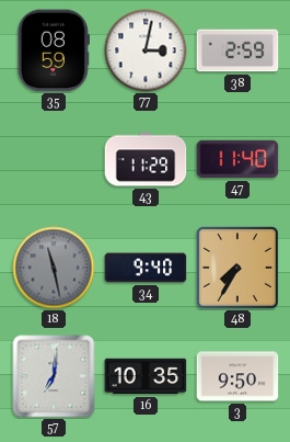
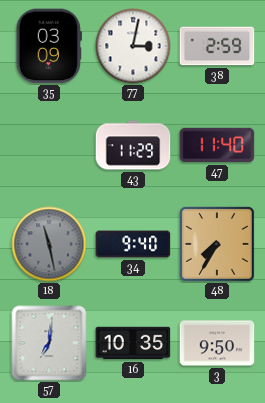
35: 08:59 -> 03:09 (49, 46)
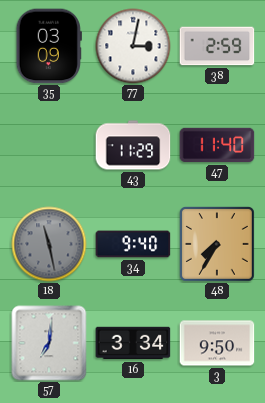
16: 10:35 -> 3:34 (133, 343)
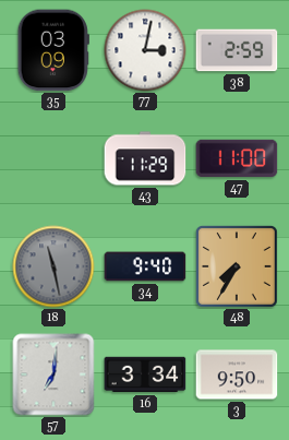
47: 11:40 -> 11:00 (237, 158)
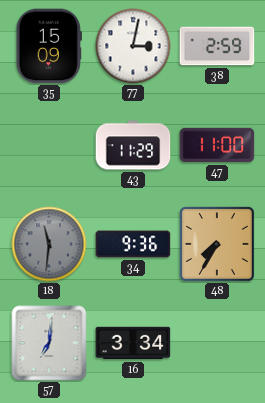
35: 03:09 -> 15:09 (49, 46)
18: 11:28 -> 11:31 (49, 244)
34: 9:40 -> 9:36 (133, 244)
3: 9:50 -> none (237, 374)
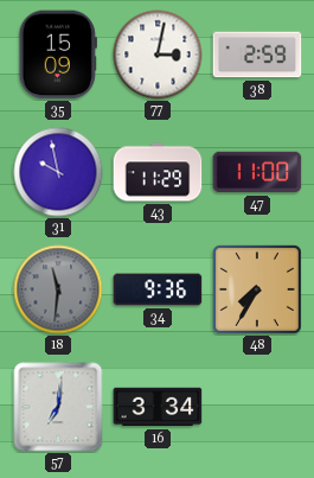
31: none -> 9:58 (58, 172)
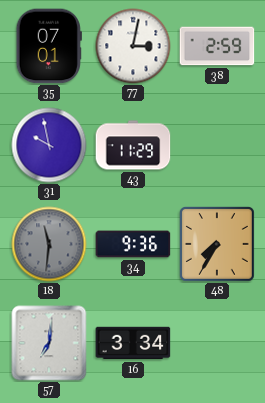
35: 15:09 -> 07:01 (49, 46)
47: 11:00 -> none (257, 172)
